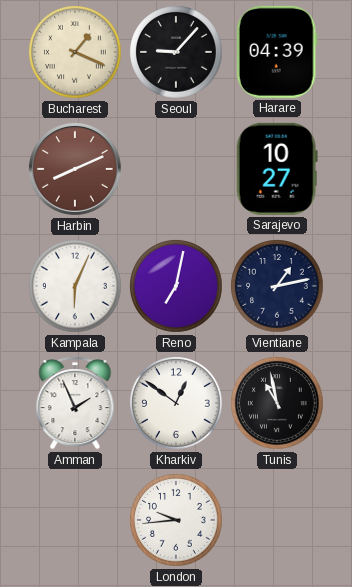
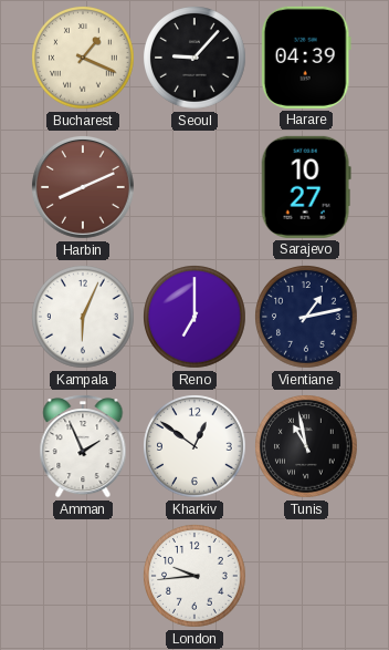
Reno: 7:02 -> 7:00 (195, 317)
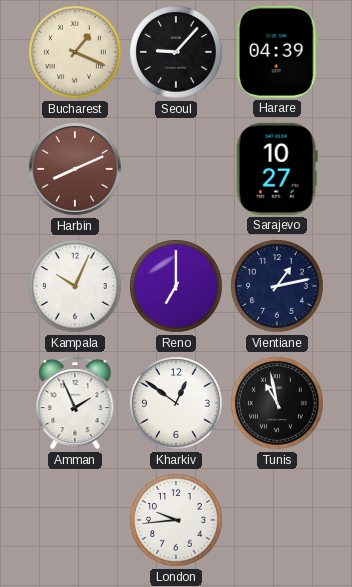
Kampala: 6:04 -> 10:04 (75, 286)
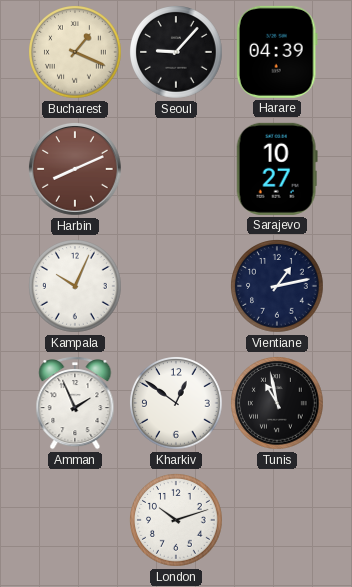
Reno: 7:00 -> none (176, 286)
London: 9:44 -> 10:12 (176, 520)
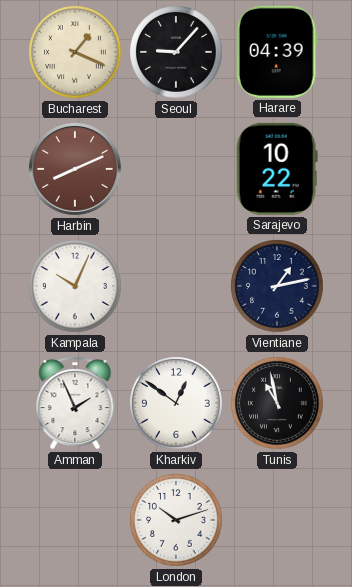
Sarajevo: 10:27 -> 10:22 (277, 169)
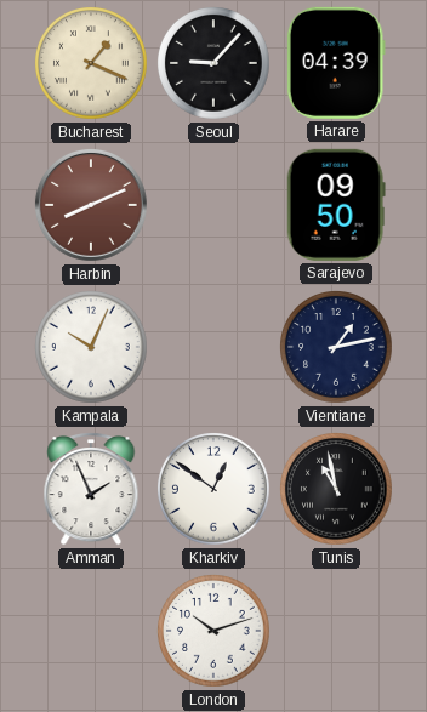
Sarajevo: 10:22 -> 09:50 (336, 205)
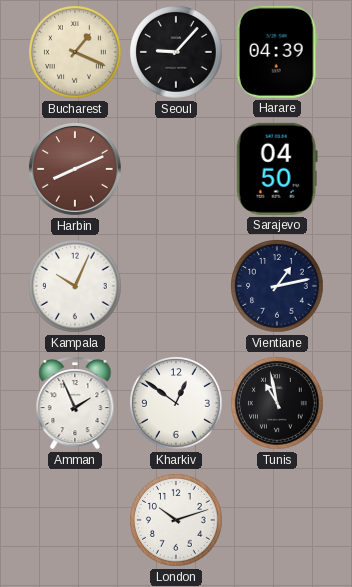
Sarajevo: 09:50 -> 04:50 (277, 169)
